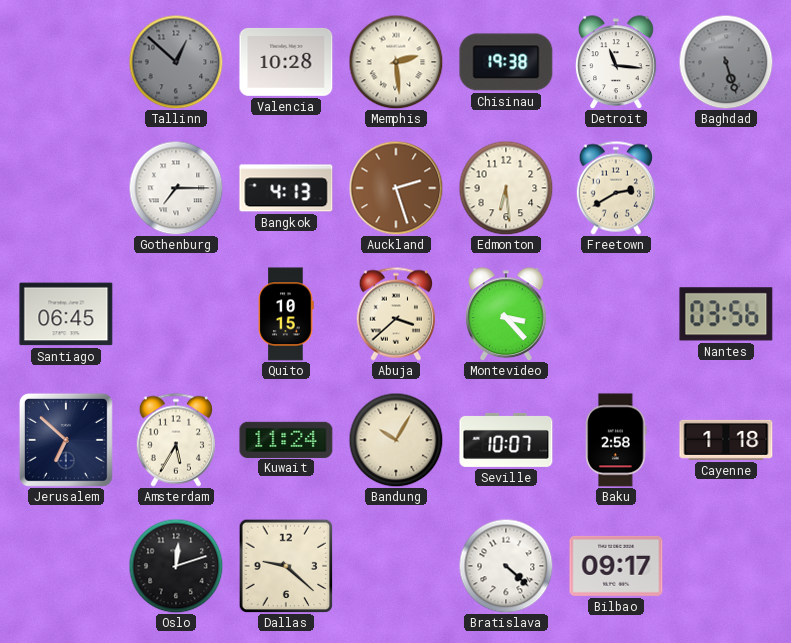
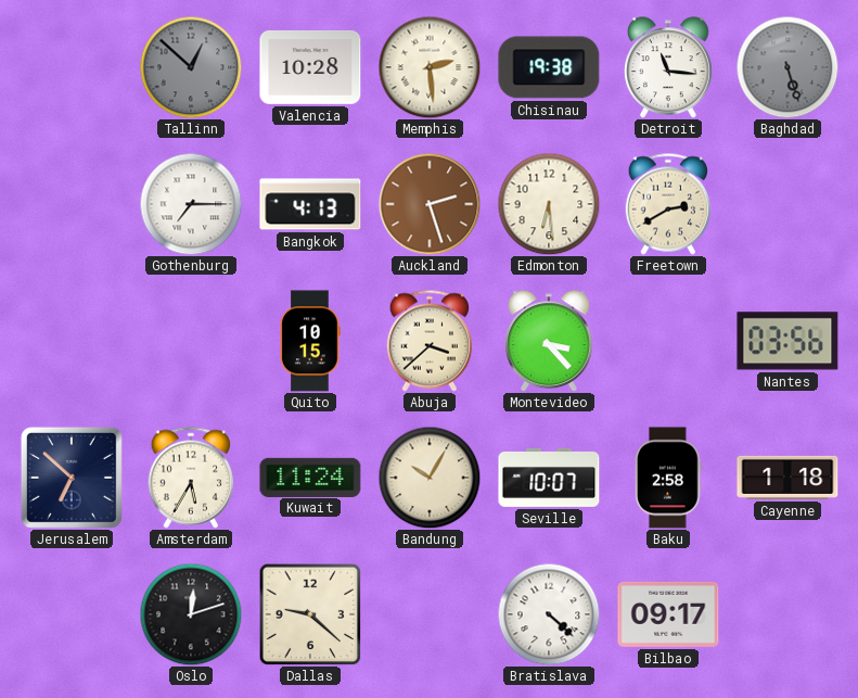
Santiago: 06:45 -> none (66, 314)
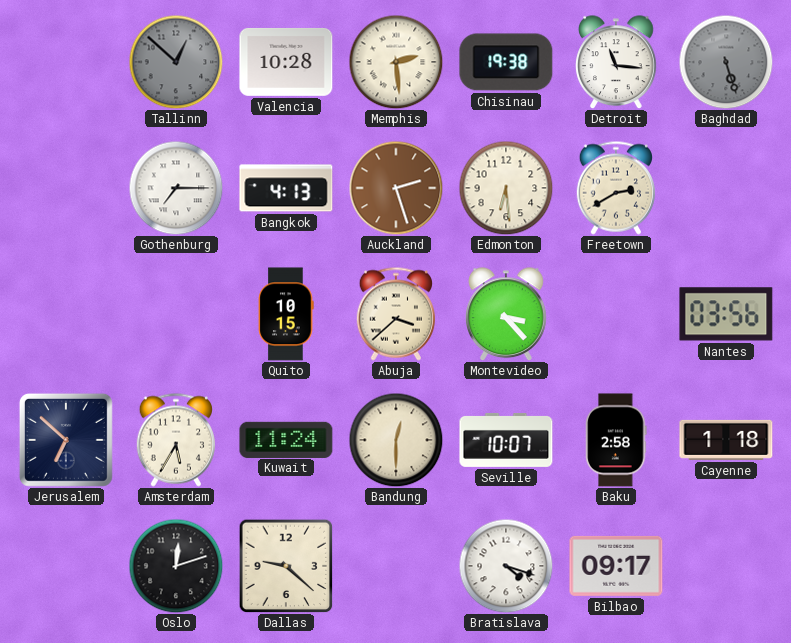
Bandung: 10:05 -> 12:30 (396, 440)
Bratislava: 4:22 -> 4:18 (506, 566)
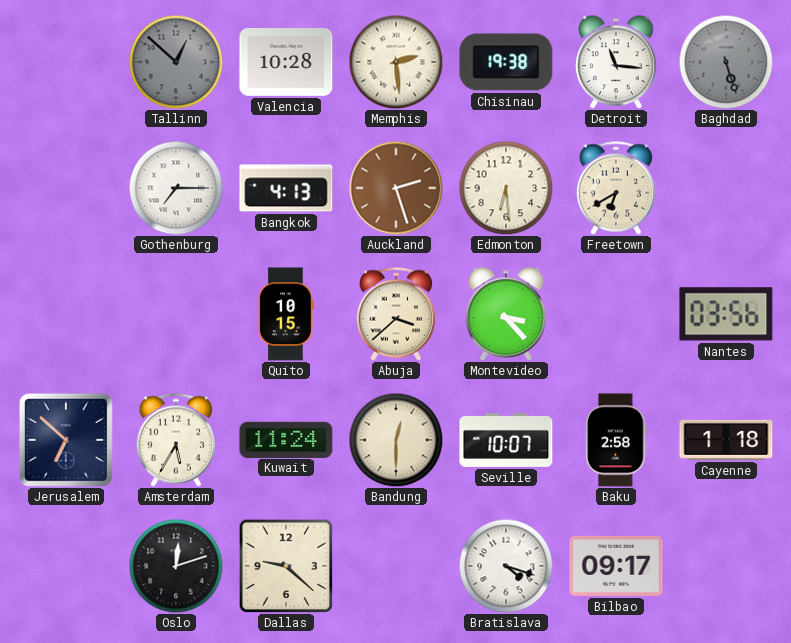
Freetown: 2:40 -> 6:40 (616, 188)
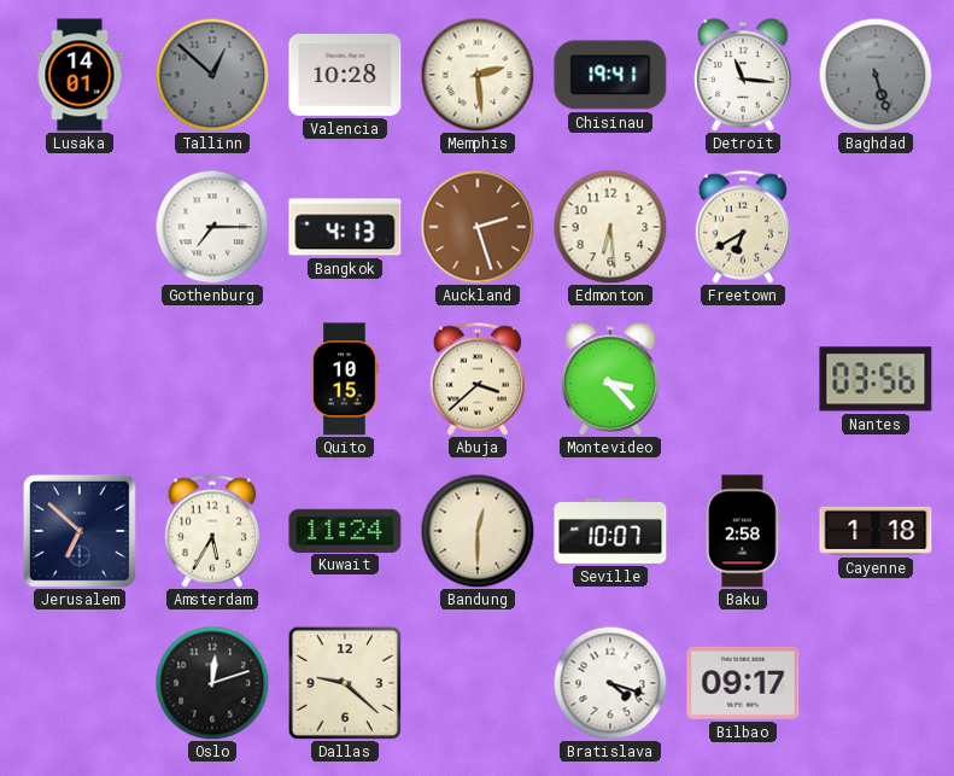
Lusaka: none -> 14:01 (80, 75)
Chisinau: 19:38 -> 19:41 (610, 75)
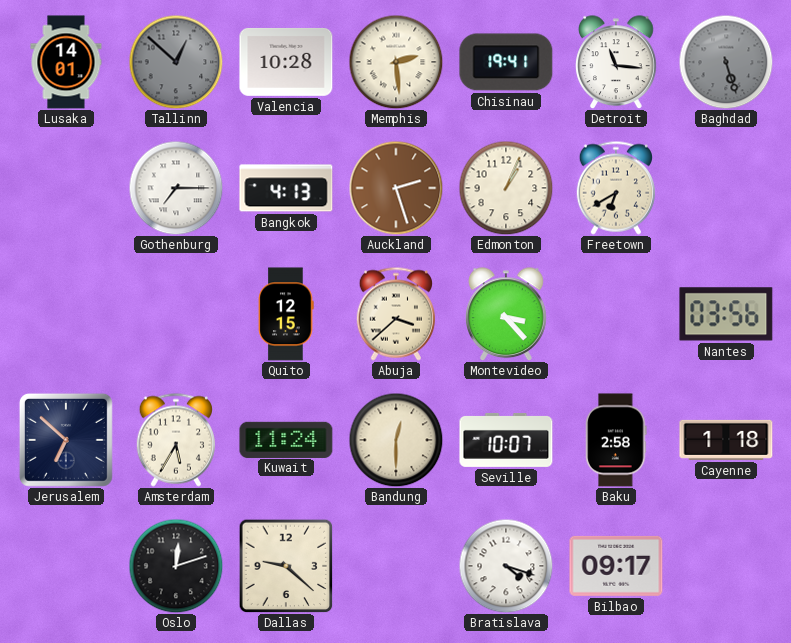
Edmonton: 6:29 -> 1:04 (506, 188)
Quito: 10:15 -> 12:15 (286, 314)
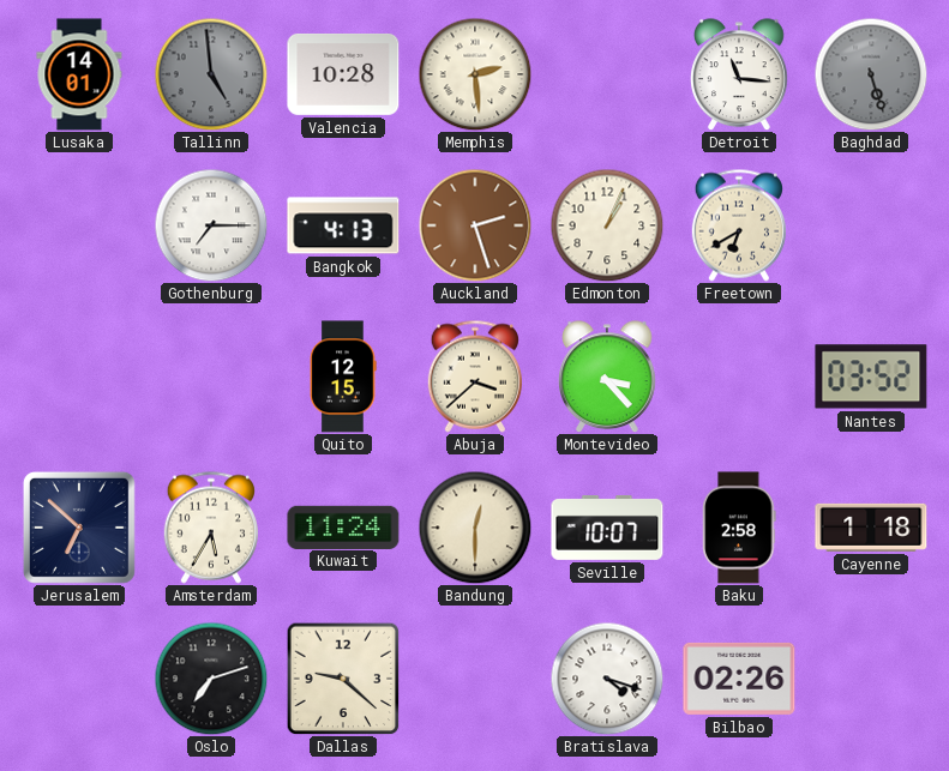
Tallinn: 12:52 -> 4:59 (211, 74)
Chisinau: 19:41 -> none (506, 62)
Nantes: 03:56 -> 03:52 (871, 377)
Oslo: 12:12 -> 7:12 (211, 679)
Bilbao: 09:17 -> 02:26 (739, 679)
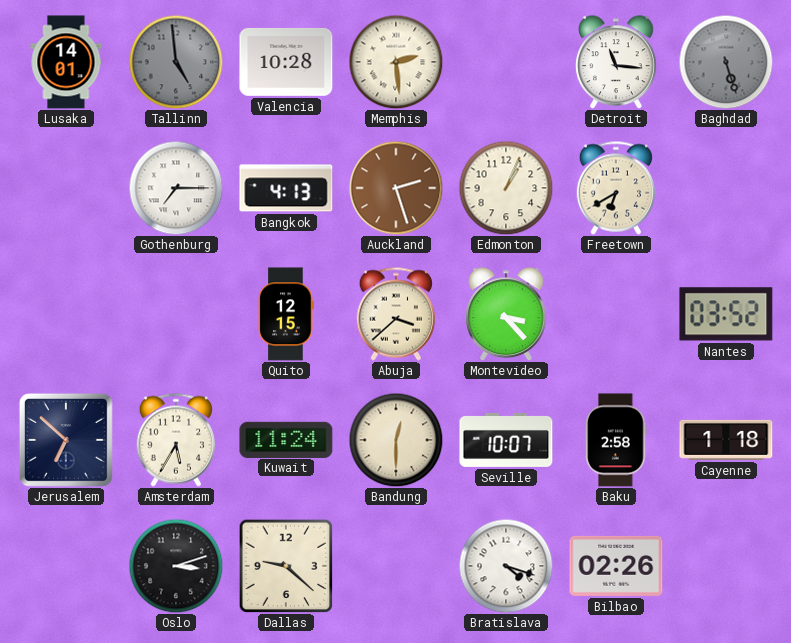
Oslo: 7:12 -> 3:12 (176, 566)
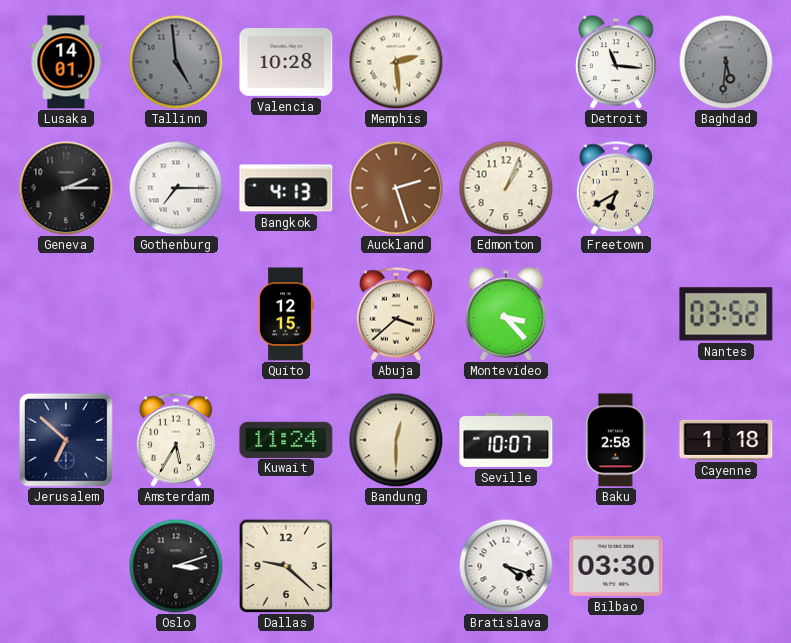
Baghdad: 5:27 -> 5:31 (726, 62)
Geneva: none -> 2:15 (66, 188)
Bilbao: 02:26 -> 03:30 (616, 566)
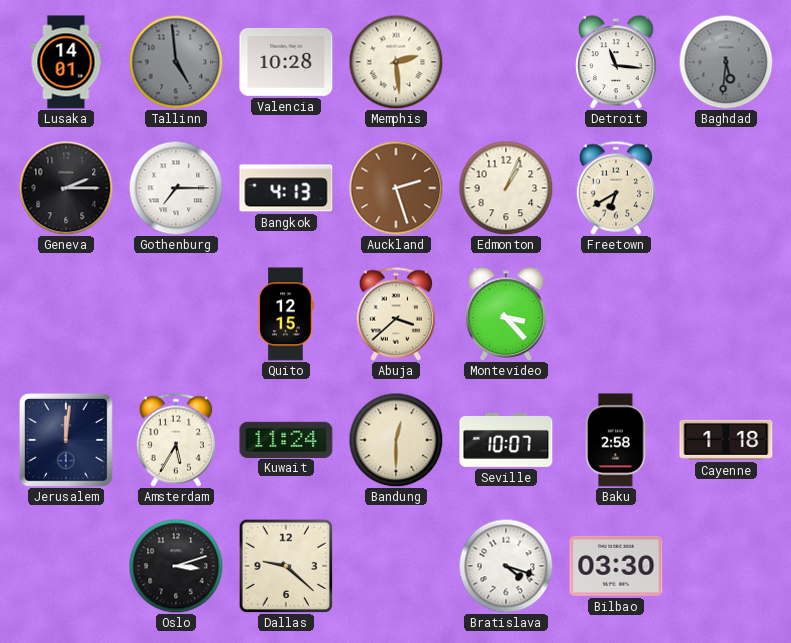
Nantes: 03:52 -> none (726, 314)
Jerusalem: 6:52 -> 12:01 (66, 440)
